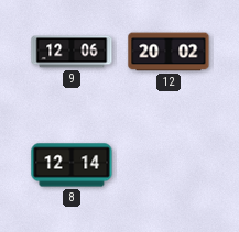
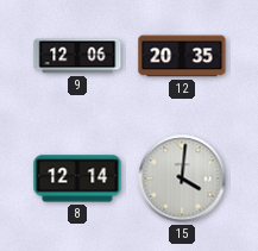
12: 20:02 -> 20:35 (182, 56)
15: none -> 4:01 (182, 178)
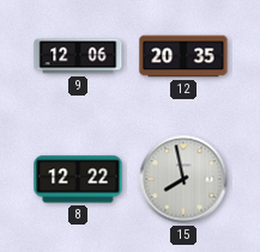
8: 12:14 -> 12:22 (78, 179)
15: 4:01 -> 7:58 (183, 179)
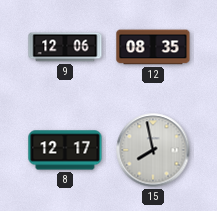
12: 20:35 -> 08:35 (153, 47)
8: 12:22 -> 12:17 (65, 150)
